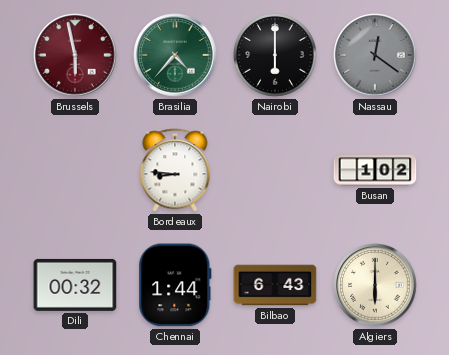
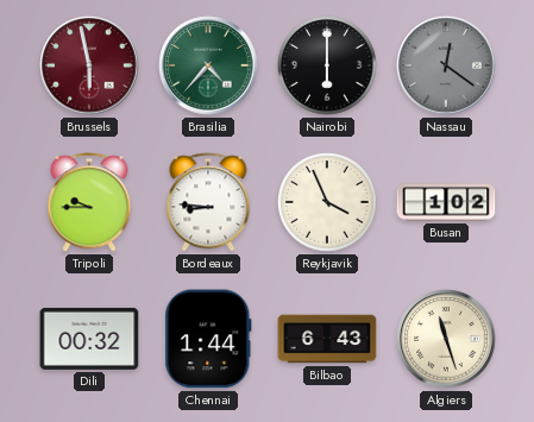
Tripoli: none -> 9:45 (89, 202)
Reykjavik: none -> 3:56 (327, 202)
Algiers: 6:00 -> 11:27 (446, 339)
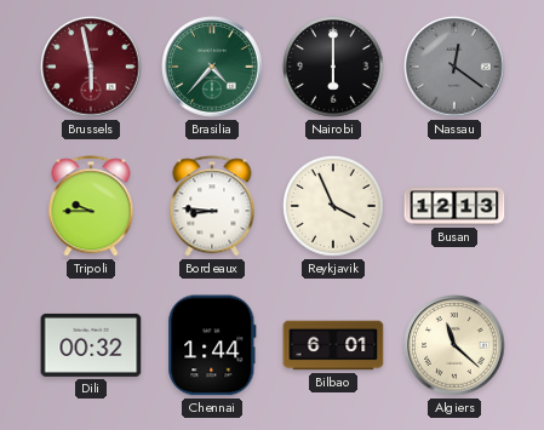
Busan: 1:02 -> 12:13 (454, 206)
Bilbao: 6:43 -> 6:01 (333, 345)
Algiers: 11:27 -> 11:22 (454, 345)
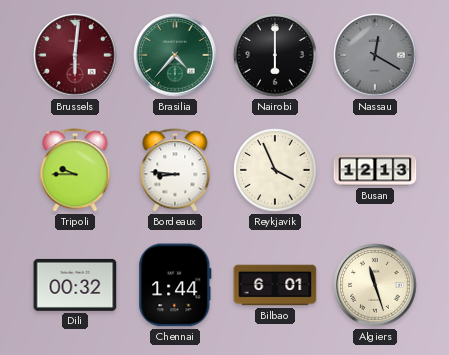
Brussels: 5:58 -> 6:01 (75, 55)
Nassau: 12:21 -> 12:20 (375, 55)
Algiers: 11:22 -> 11:27 (375, 285)
